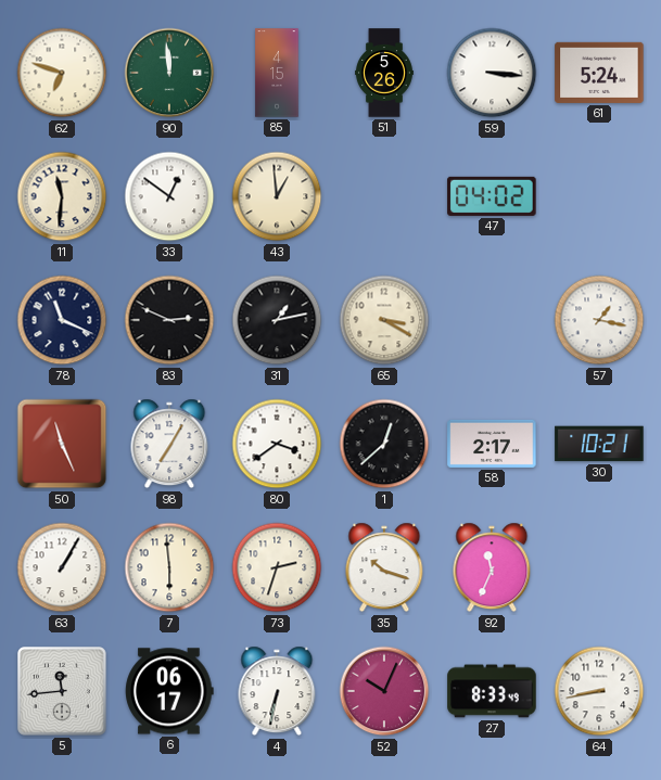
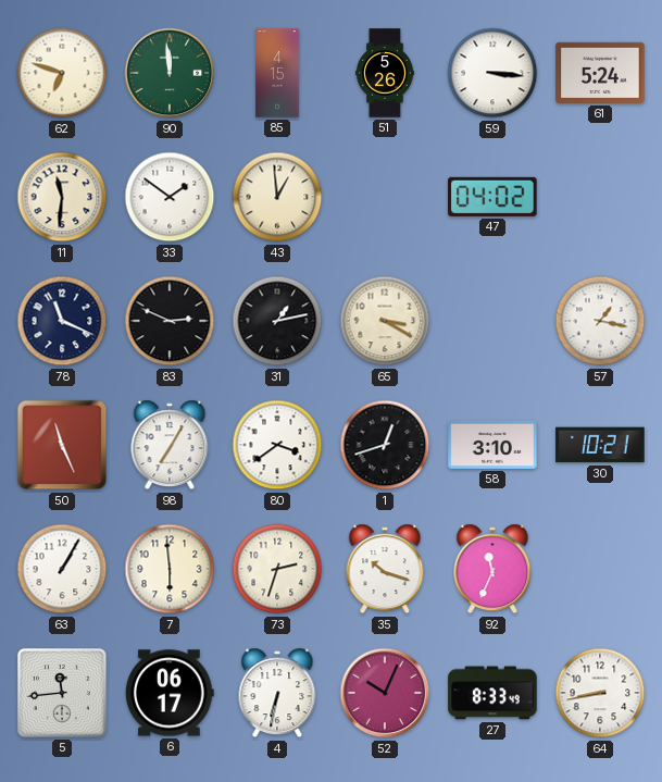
33: 12:51 -> 1:51 (170, 197)
1: 12:38 -> 12:42 (385, 445)
58: 2:17 -> 3:10 (492, 445)
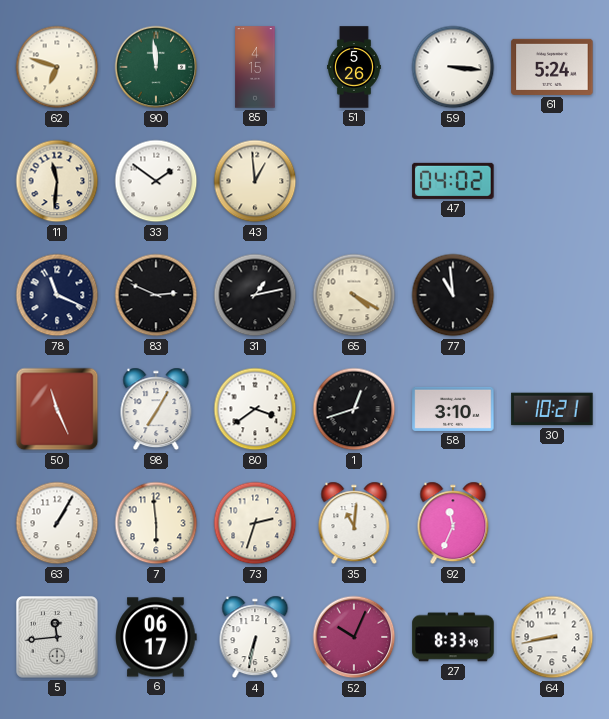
65: 3:20 -> 4:20 (354, 295)
77: none -> 10:59 (453, 295)
57: 1:17 -> none (600, 321)
35: 10:18 -> 11:01 (354, 523)
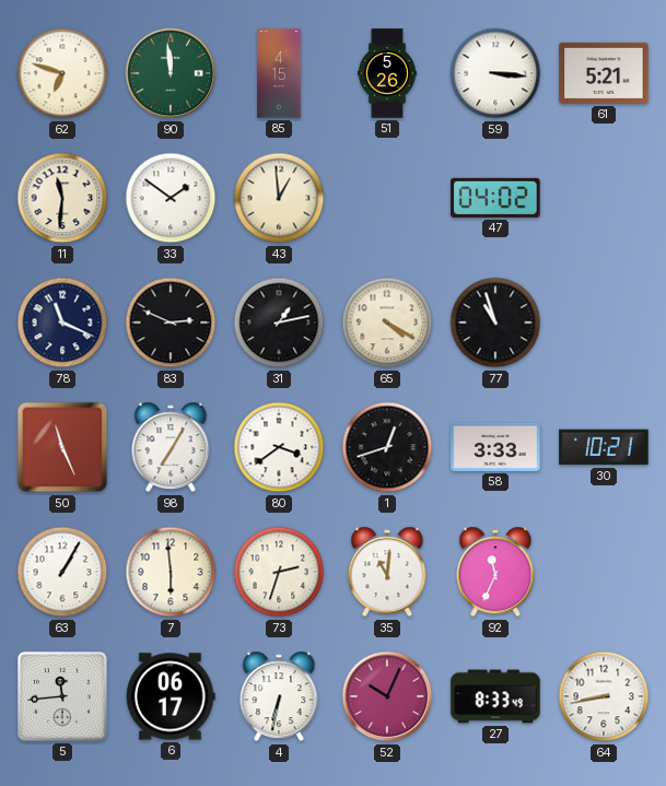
61: 5:24 -> 5:21 (604, 73)
77: 10:59 -> 10:57 (495, 322)
58: 3:10 -> 3:33 (495, 447)
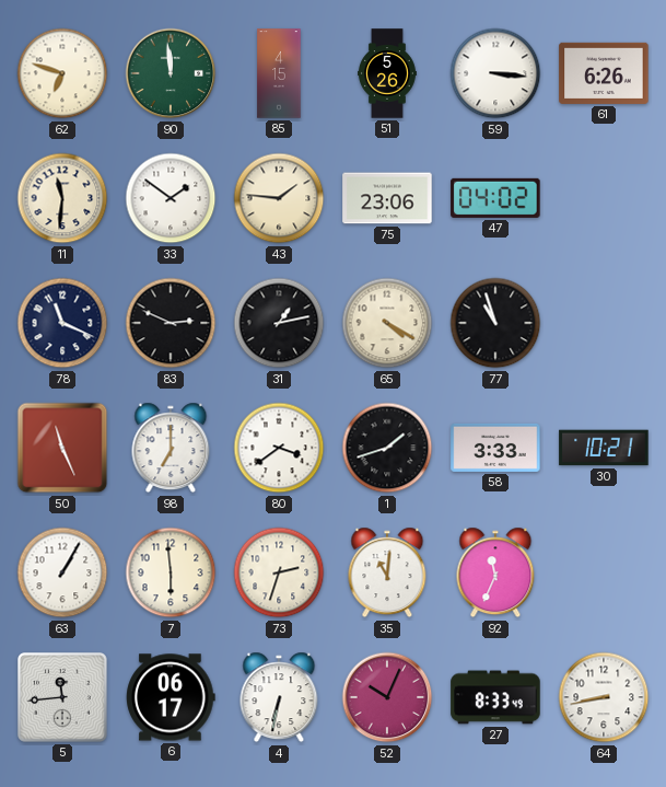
61: 5:21 -> 6:26 (604, 73)
43: 12:59 -> 1:46 (279, 198)
75: none -> 23:06 (387, 198)
98: 7:05 -> 7:00 (171, 448)
1: 12:42 -> 1:42 (387, 448)
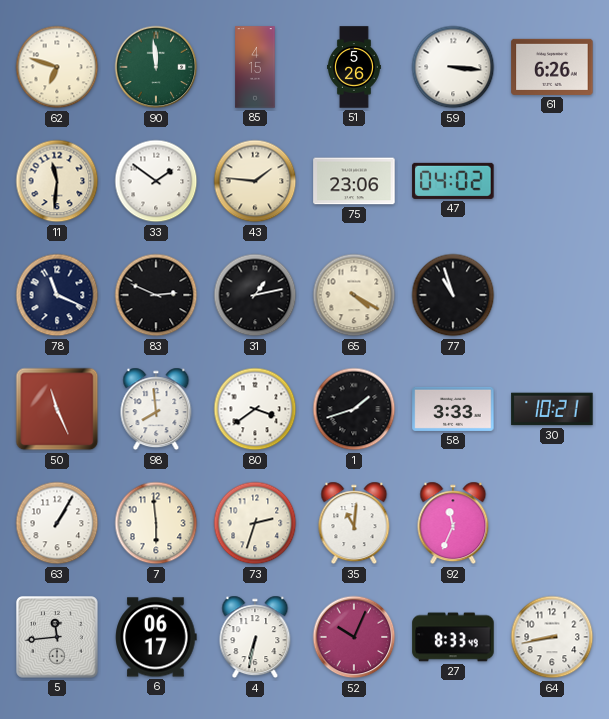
98: 7:00 -> 7:59 (156, 409)
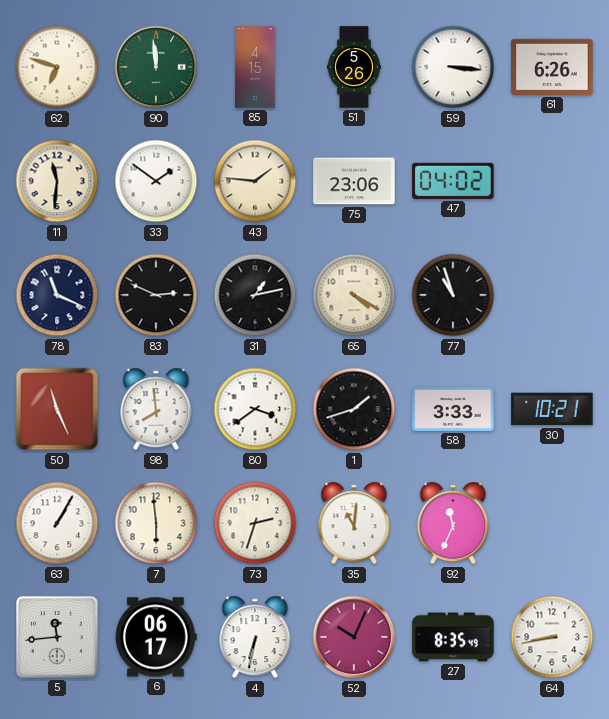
27: 8:33 -> 8:35 (453, 637)
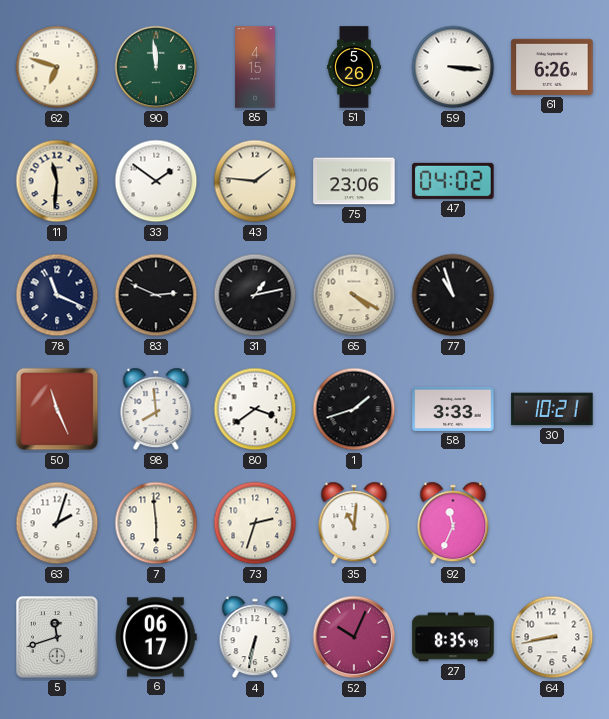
63: 1:05 -> 2:03 (57, 523)
5: 11:44 -> 11:42 (58, 638)
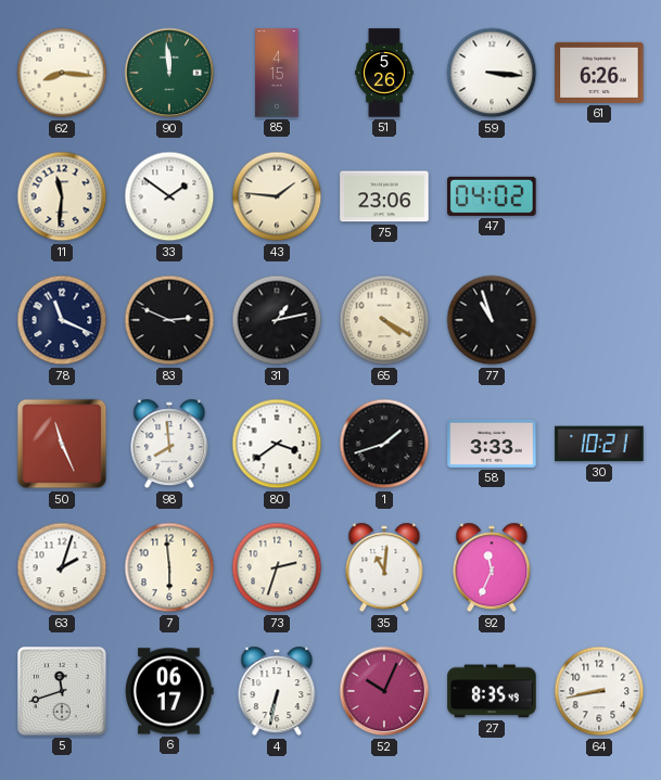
62: 6:48 -> 8:16 (62, 73)
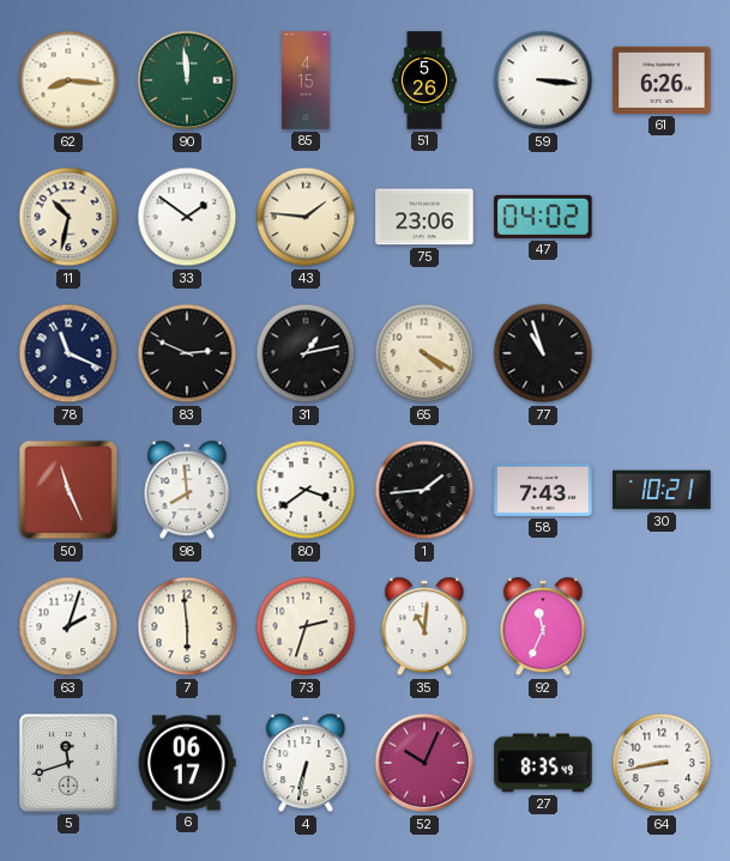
11: 11:31 -> 10:32 (68, 217)
1: 1:42 -> 1:44 (424, 490)
58: 3:33 -> 7:43 (543, 490)
